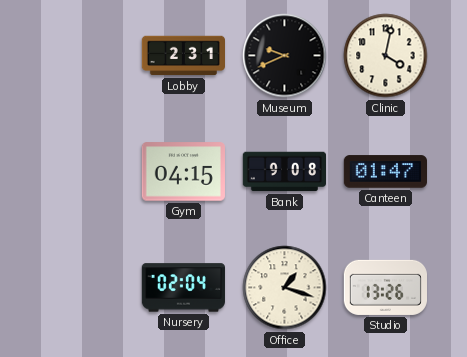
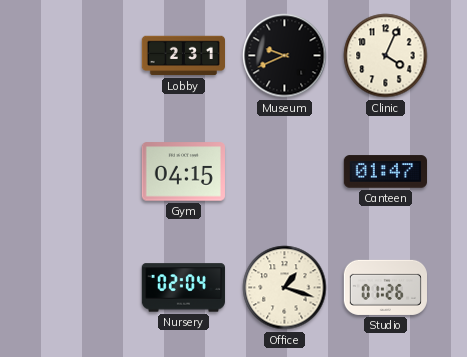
Clinic: 4:02 -> 4:04 (386, 56)
Bank: 9:08 -> none (284, 172)
Studio: 13:26 -> 01:26 (385, 287)
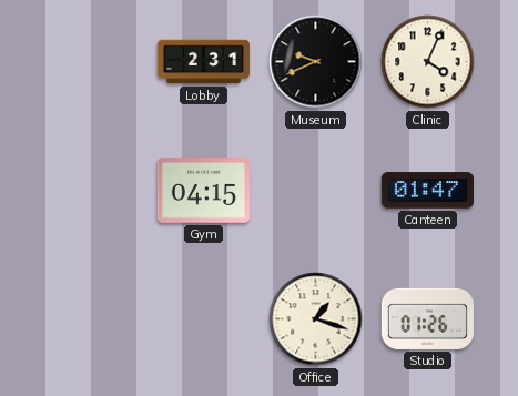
Nursery: 02:04 -> none (183, 288)
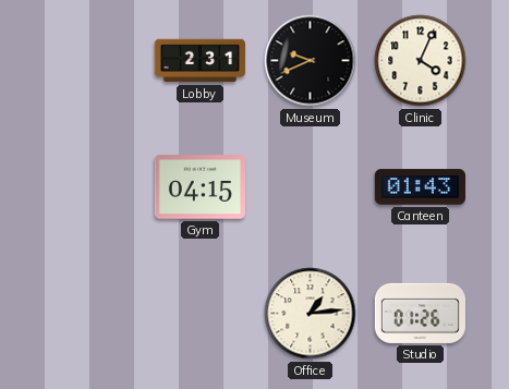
Canteen: 01:47 -> 01:43 (420, 187)
Office: 1:18 -> 1:14 (311, 314)
